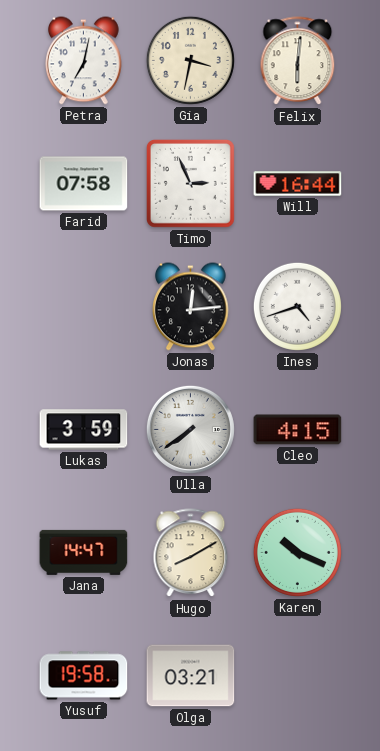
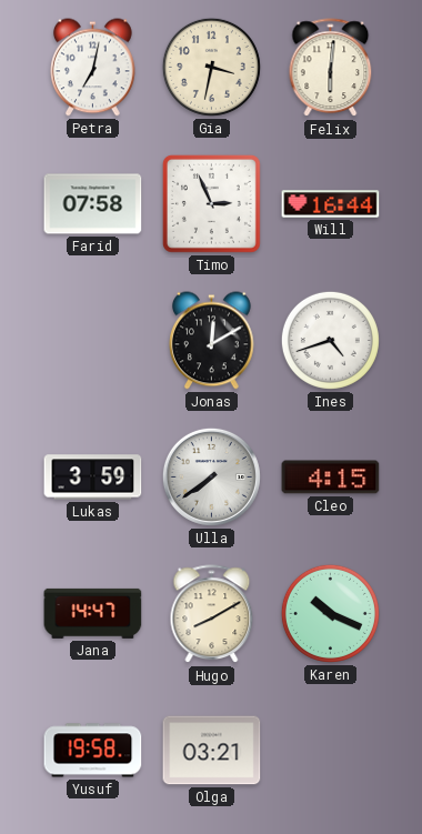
Jonas: 12:14 -> 12:10 (212, 341)
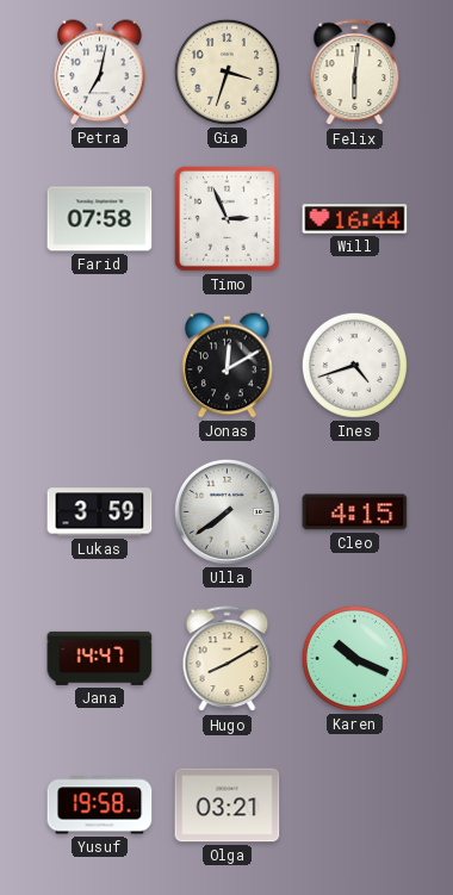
Gia: 3:32 -> 3:33 (226, 72)
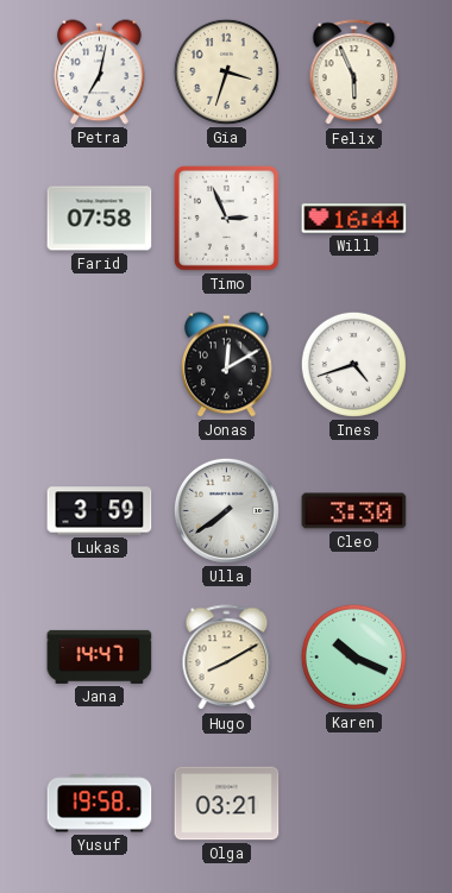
Felix: 6:01 -> 5:56 (354, 73)
Cleo: 4:15 -> 3:30 (354, 511)
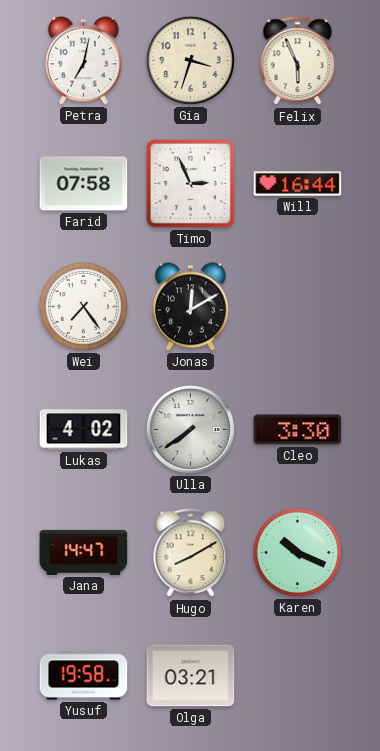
Wei: none -> 7:24 (83, 306)
Ines: 4:42 -> none (353, 364)
Lukas: 3:59 -> 4:02 (84, 430)
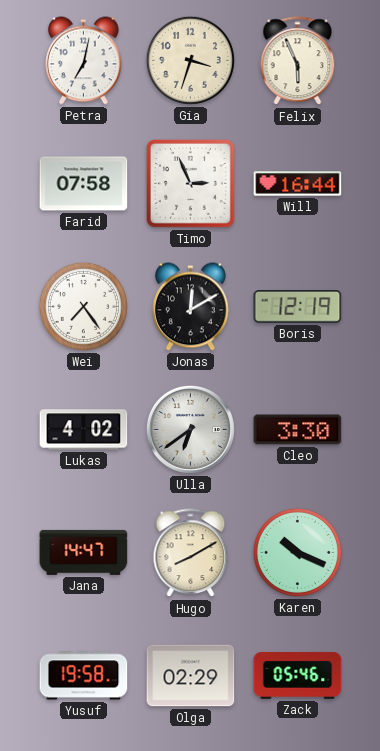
Boris: none -> 12:19 (298, 307)
Ulla: 7:39 -> 6:39 (190, 429)
Olga: 03:21 -> 02:29 (191, 676)
Zack: none -> 05:46 (298, 675)
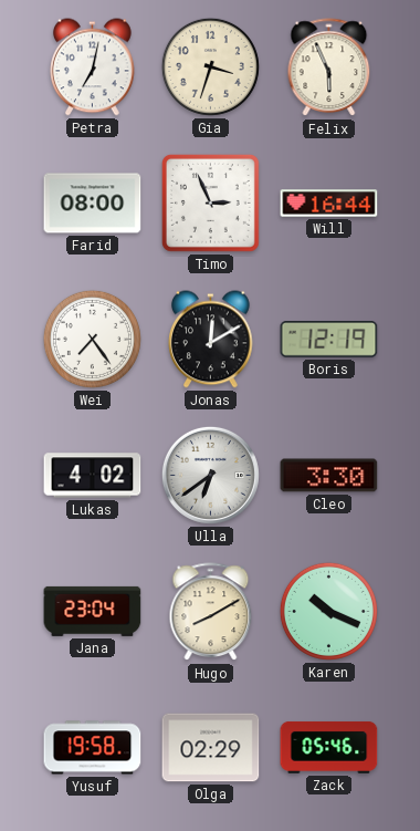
Farid: 07:58 -> 08:00 (93, 204)
Jana: 14:47 -> 23:04 (93, 611)
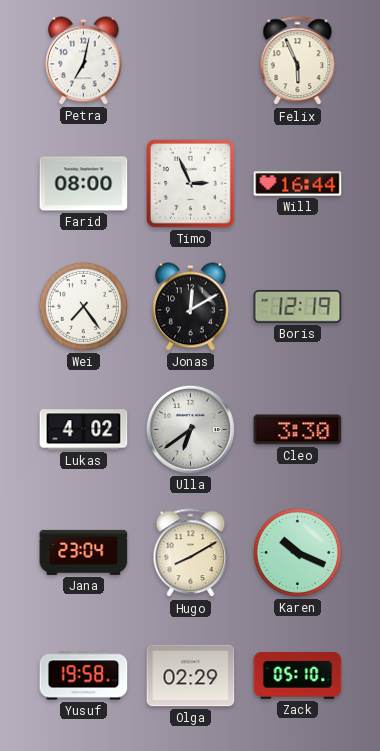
Gia: 3:33 -> none (210, 66)
Zack: 05:46 -> 05:10 (298, 675)
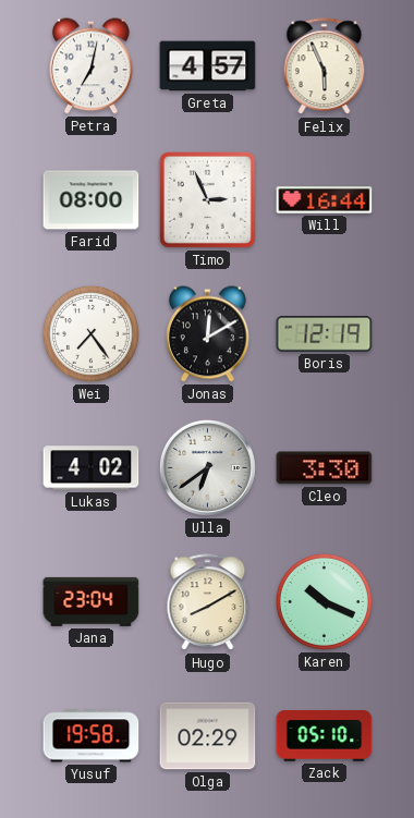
Greta: none -> 4:57 (208, 66)
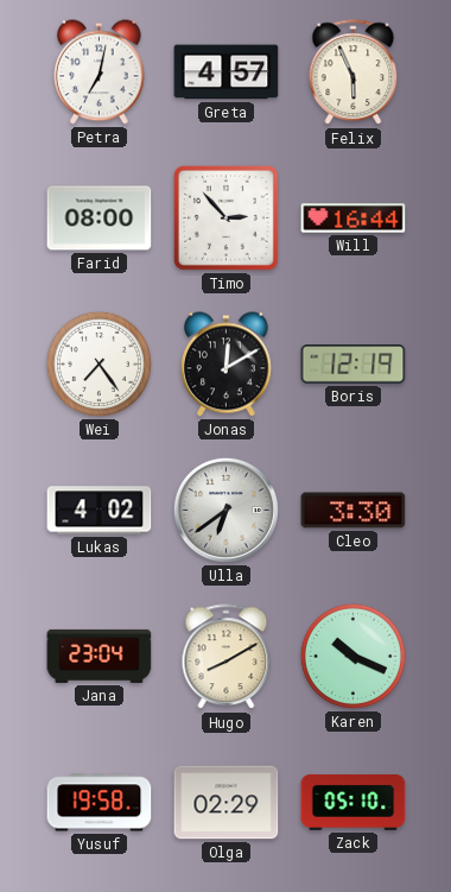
Timo: 2:56 -> 2:53 (225, 217)
